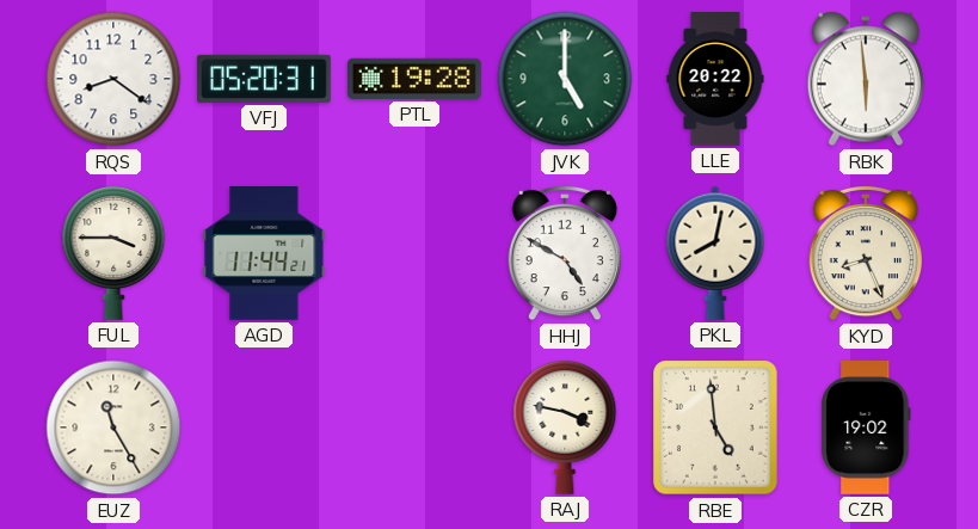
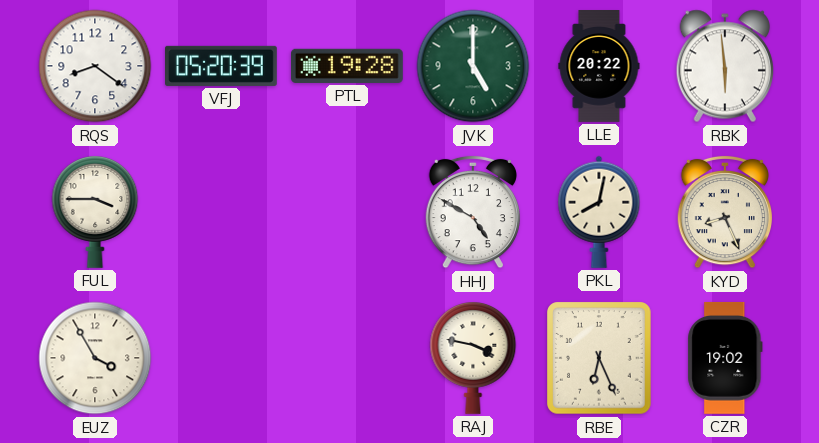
VFJ: 05:20:31 -> 05:20:39 (222, 66)
AGD: 11:44 -> none (264, 253)
EUZ: 11:25 -> 3:55 (95, 358)
RBE: 4:59 -> 6:26 (599, 358)
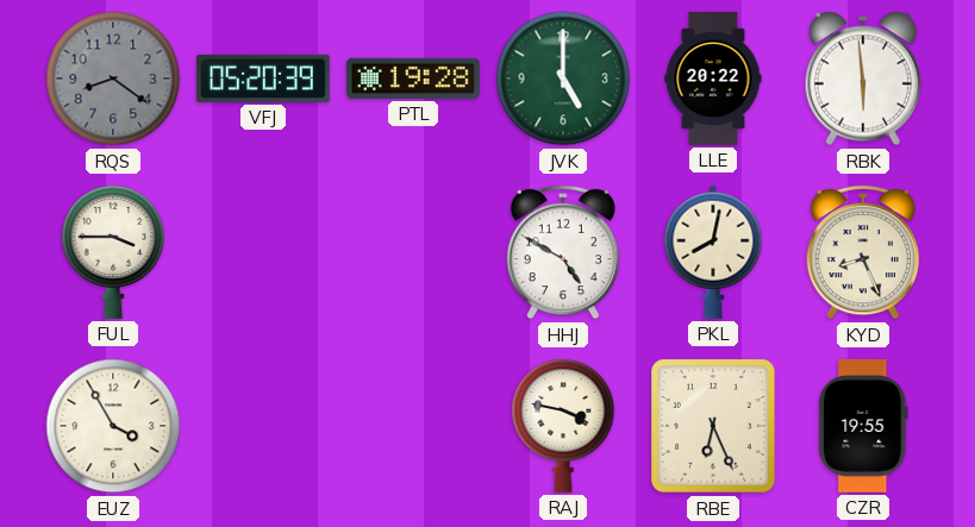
RQS dial: white -> grey (113, 79)
CZR: 19:02 -> 19:55 (863, 426)
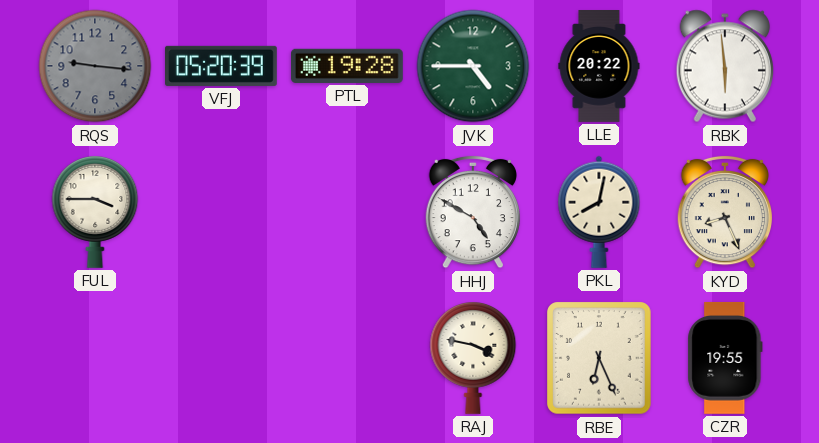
RQS: 8:21 -> 9:16 (95, 66)
JVK: 5:00 -> 4:45 (473, 66)
EUZ: 3:55 -> none (113, 426)
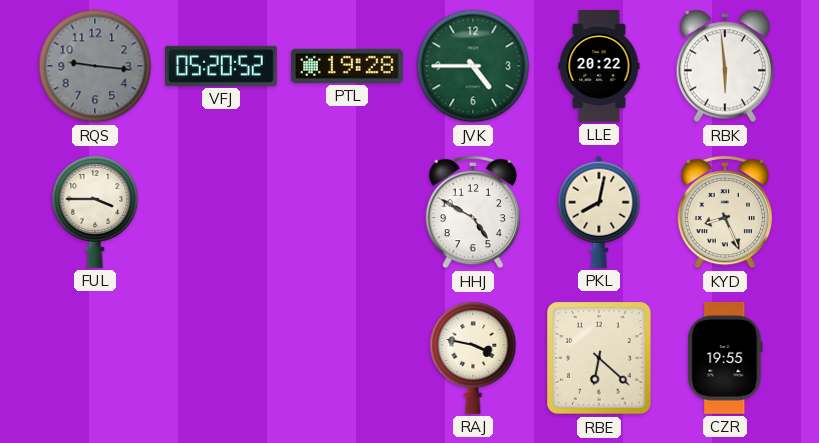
VFJ: 05:20:39 -> 05:20:52 (222, 66)
RBE: 6:26 -> 6:22 (599, 358)
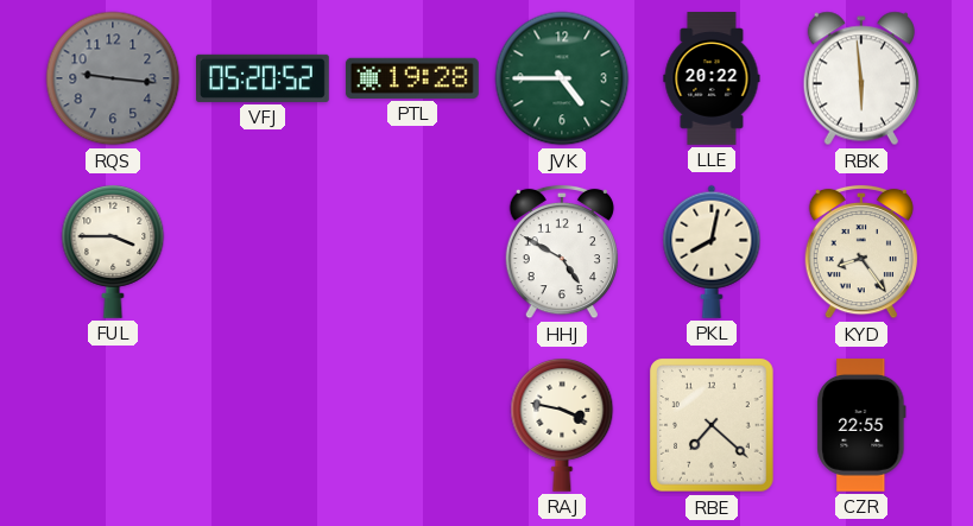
KYD: 8:26 -> 8:24 (860, 252)
RBE: 6:22 -> 7:22 (712, 425)
CZR: 19:55 -> 22:55 (861, 425)
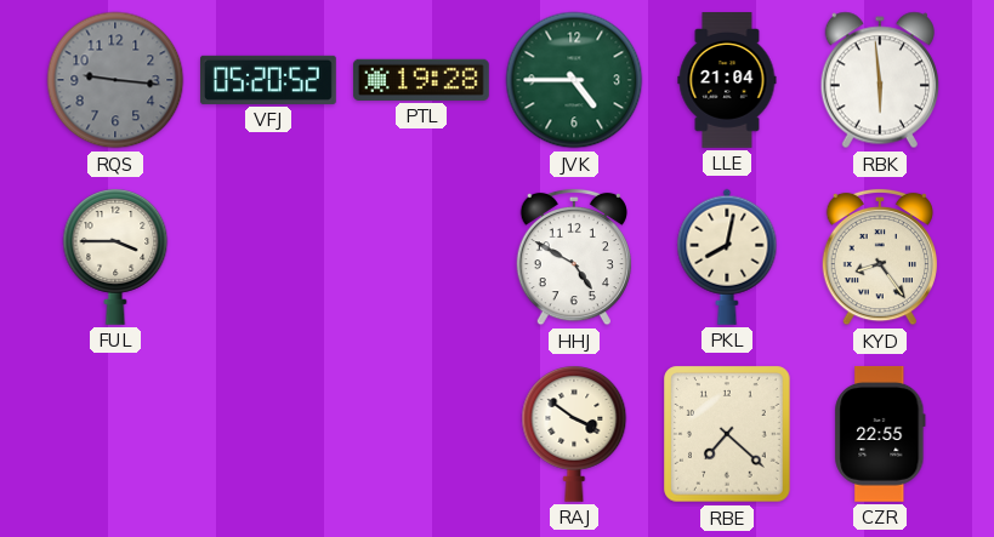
LLE: 20:22 -> 21:04 (727, 80)
RAJ: 3:47 -> 3:51 (574, 434)
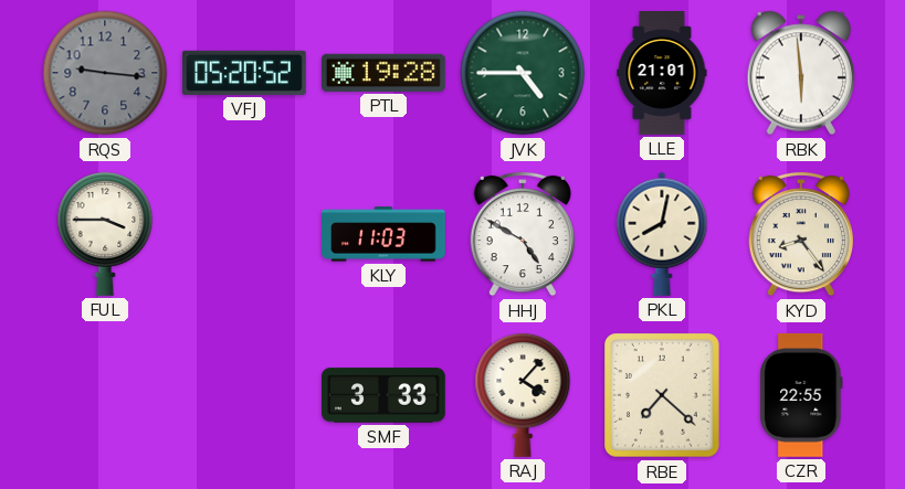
LLE: 21:04 -> 21:01 (662, 73)
KLY: none -> 11:03 (385, 234)
SMF: none -> 3:33 (385, 395)
RAJ: 3:51 -> 4:07 (523, 395)
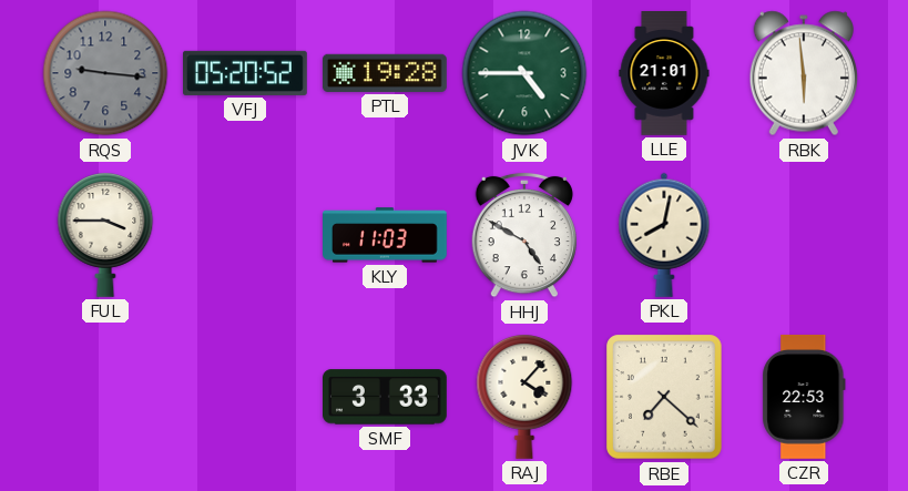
KYD: 8:24 -> none (800, 234)
CZR: 22:55 -> 22:53 (804, 397)
